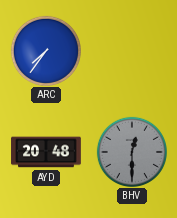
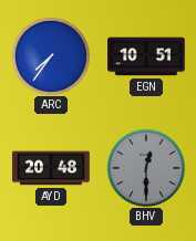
EGN: none -> 10:51 (146, 56)
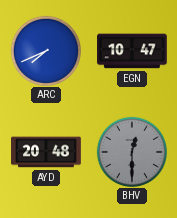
ARC: 7:36 -> 7:41 (45, 50)
EGN: 10:51 -> 10:47 (132, 51)
